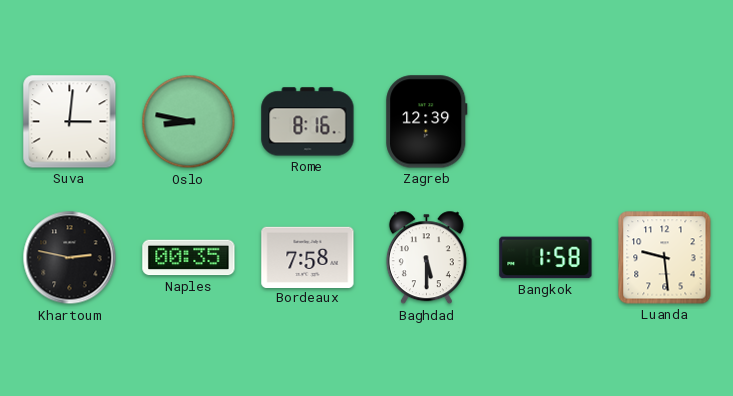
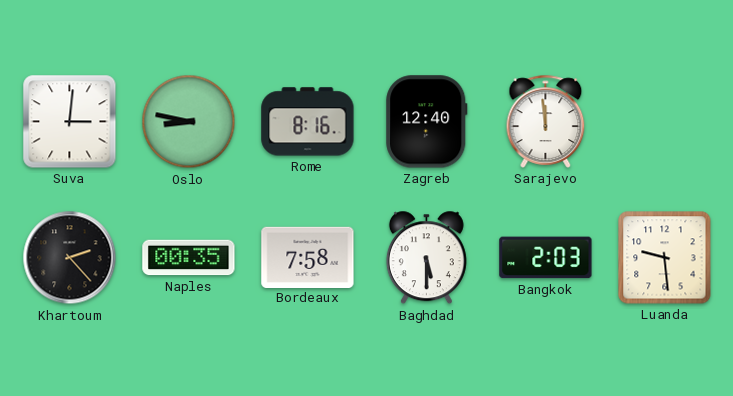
Zagreb: 12:39 -> 12:40 (427, 122)
Sarajevo: none -> 11:59 (546, 121)
Khartoum: 2:47 -> 2:23 (70, 258)
Bangkok: 1:58 -> 2:03 (546, 258)
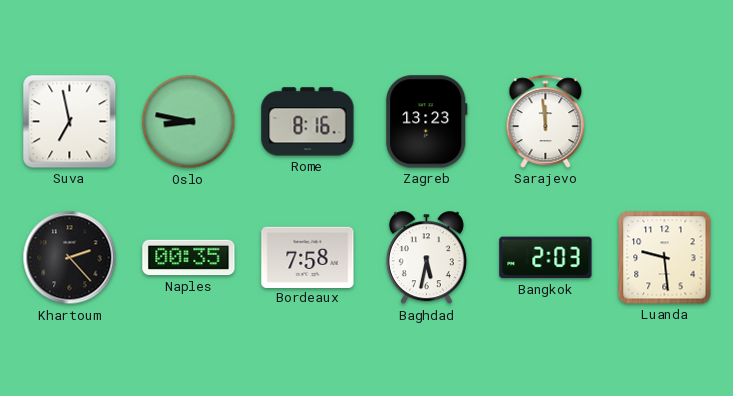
Suva: 3:01 -> 6:58 (70, 122)
Zagreb: 12:40 -> 13:23 (427, 122)
Baghdad: 5:30 -> 5:32 (426, 258)
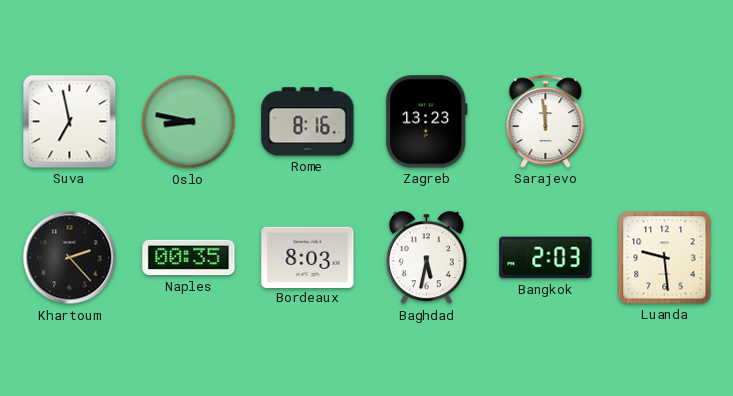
Bordeaux: 7:58 -> 8:03 (308, 257)
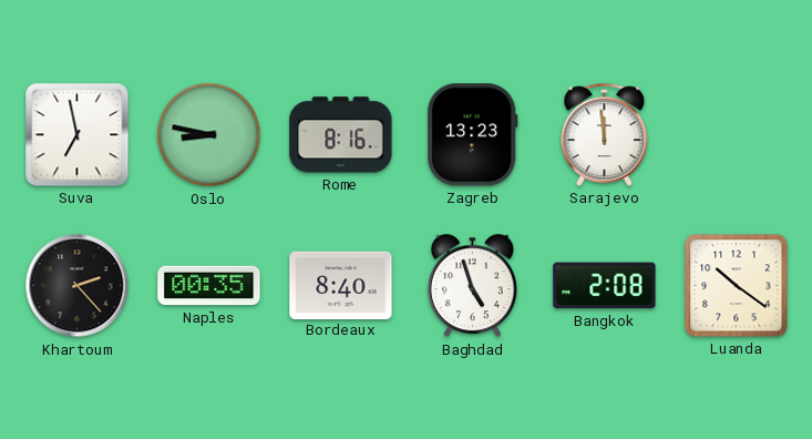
Bordeaux: 8:03 -> 8:40 (341, 285)
Baghdad: 5:32 -> 4:57 (472, 286)
Bangkok: 2:03 -> 2:08 (605, 286)
Luanda: 9:29 -> 10:21 (737, 286)
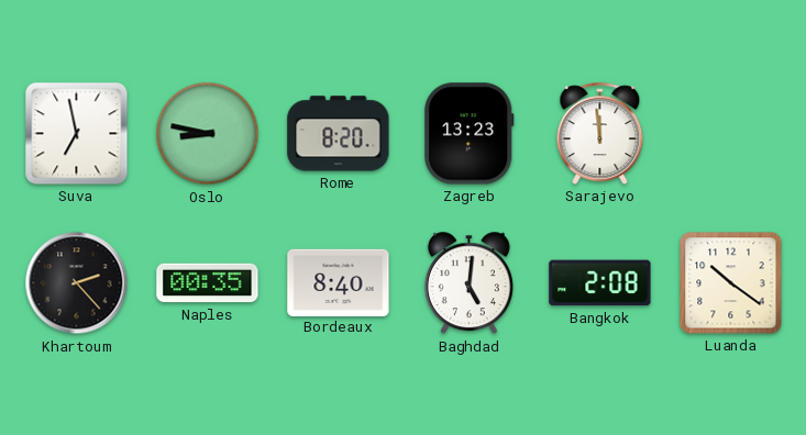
Rome: 8:16 -> 8:20 (339, 134)
Baghdad: 4:57 -> 5:01 (468, 283)
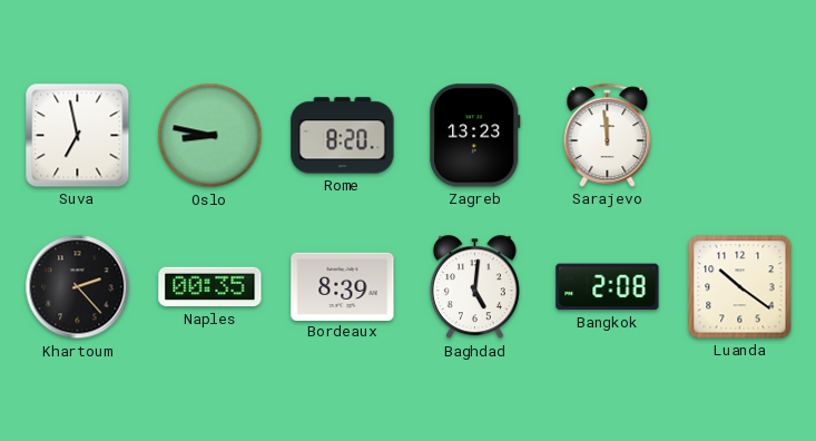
Bordeaux: 8:40 -> 8:39 (343, 286)
